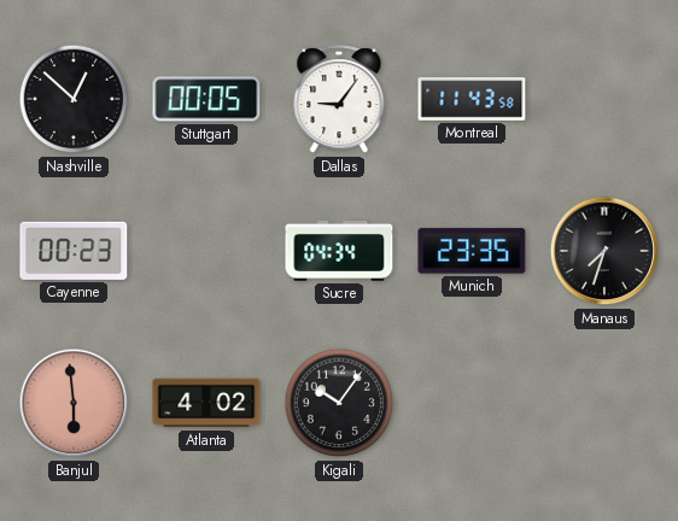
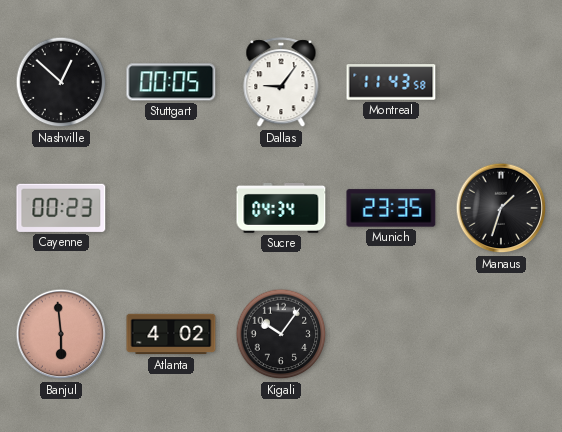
Manaus: 7:33 -> 1:33 (501, 208)
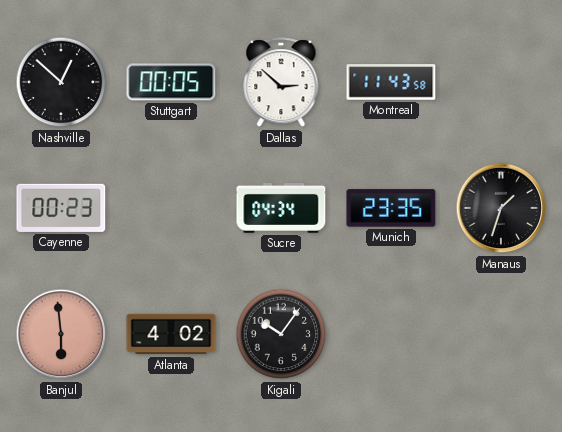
Dallas: 9:06 -> 2:52 (281, 83)
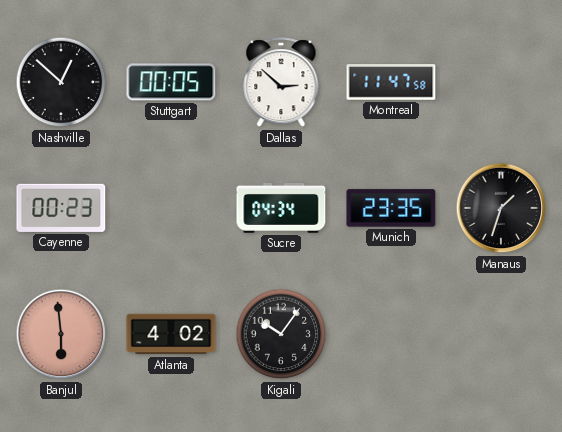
Montreal: 11:43 -> 11:47 (391, 82)
